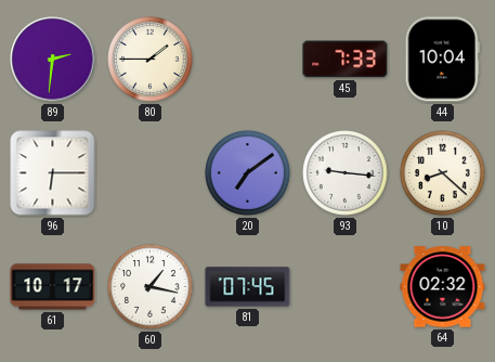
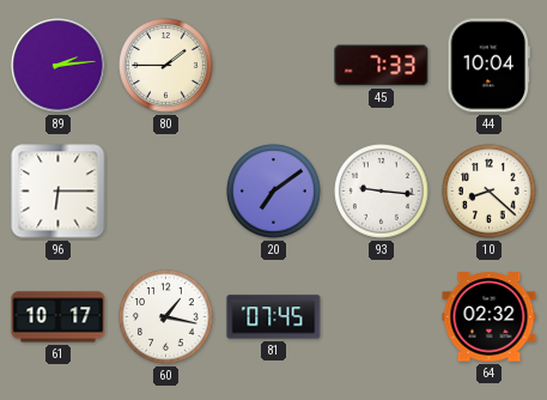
89: 2:31 -> 2:14 (59, 66)
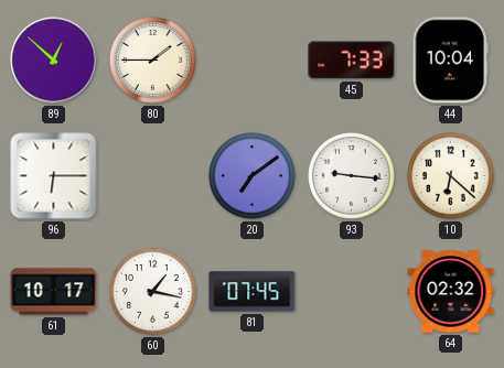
89: 2:14 -> 12:52 (54, 61)
10: 8:22 -> 6:22 (451, 176)
